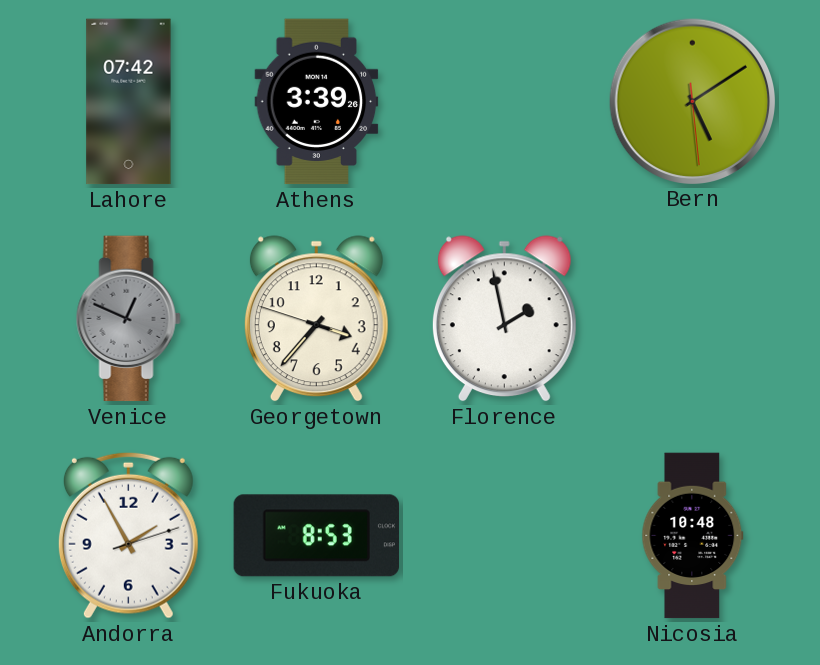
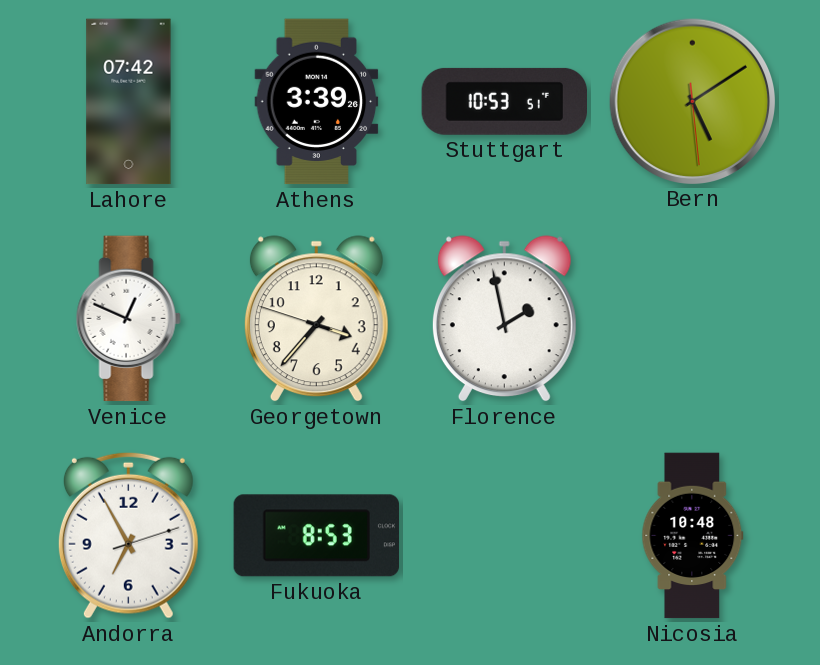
Stuttgart: none -> 10:53 (504, 101)
Venice dial: grey -> white (128, 319)
Andorra: 1:55 -> 6:55 (128, 535)
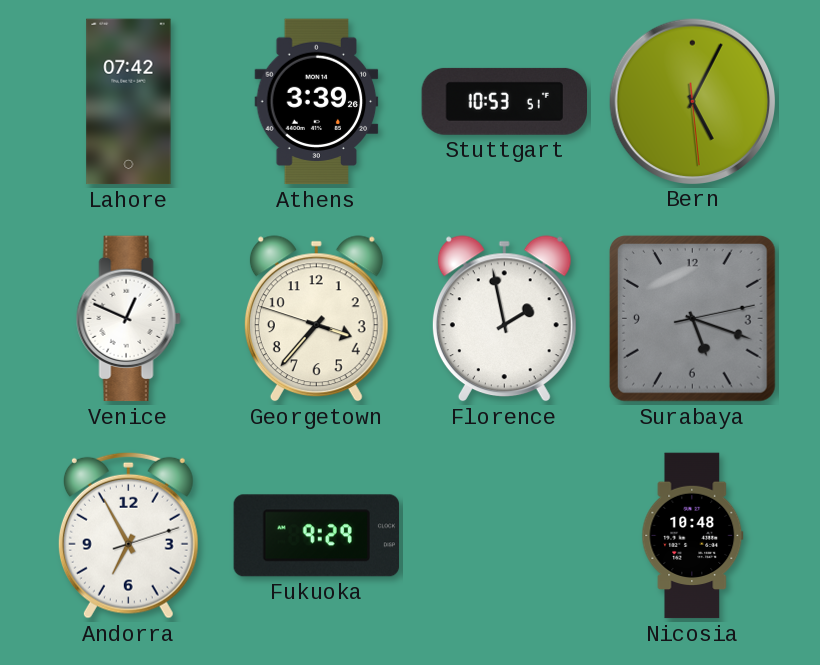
Bern: 5:09 -> 5:04 (692, 101)
Surabaya: none -> 5:18 (692, 318)
Fukuoka: 8:53 -> 9:29 (316, 536)
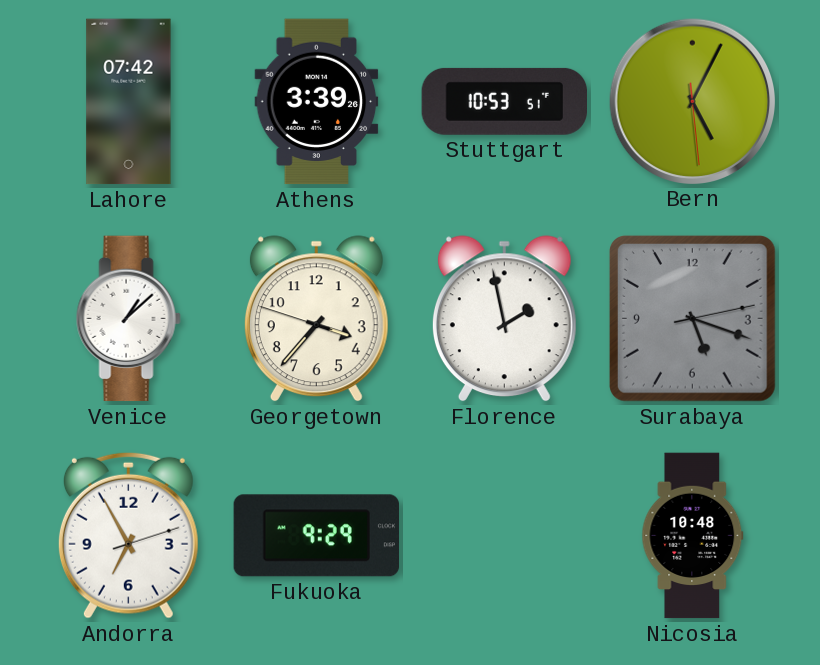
Venice: 12:49 -> 1:08 (128, 319)
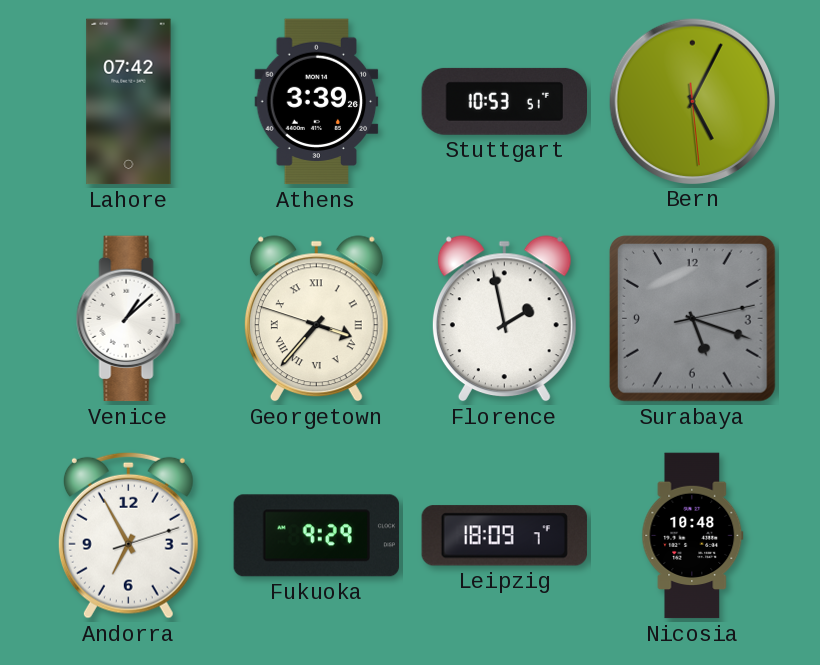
Georgetown numerals: Arabic -> Roman (316, 319)
Leipzig: none -> 18:09 (504, 536)
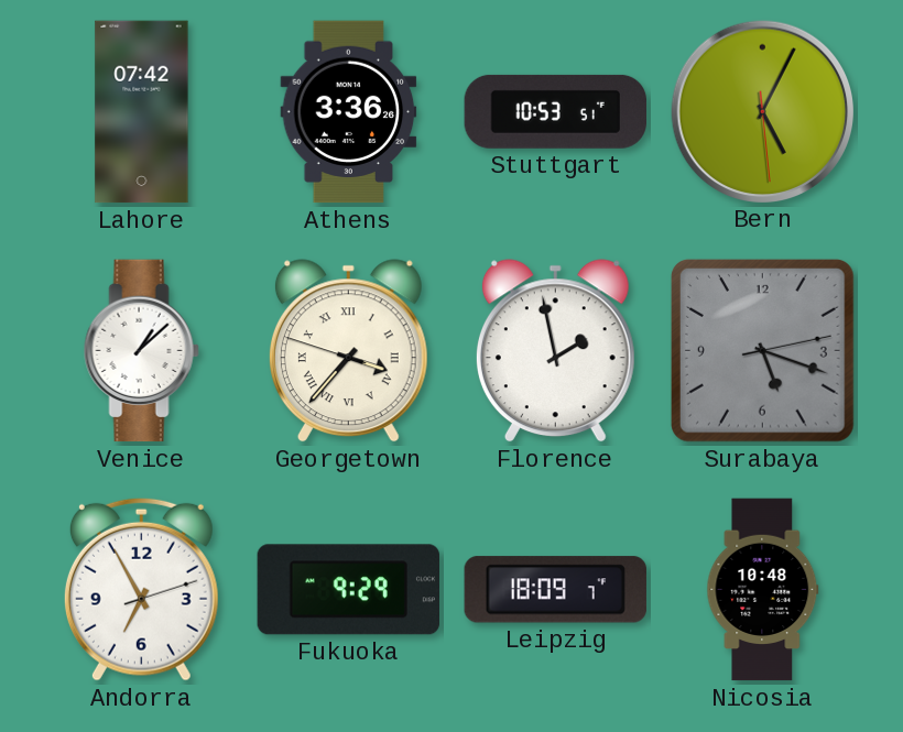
Athens: 3:39 -> 3:36 (349, 112)
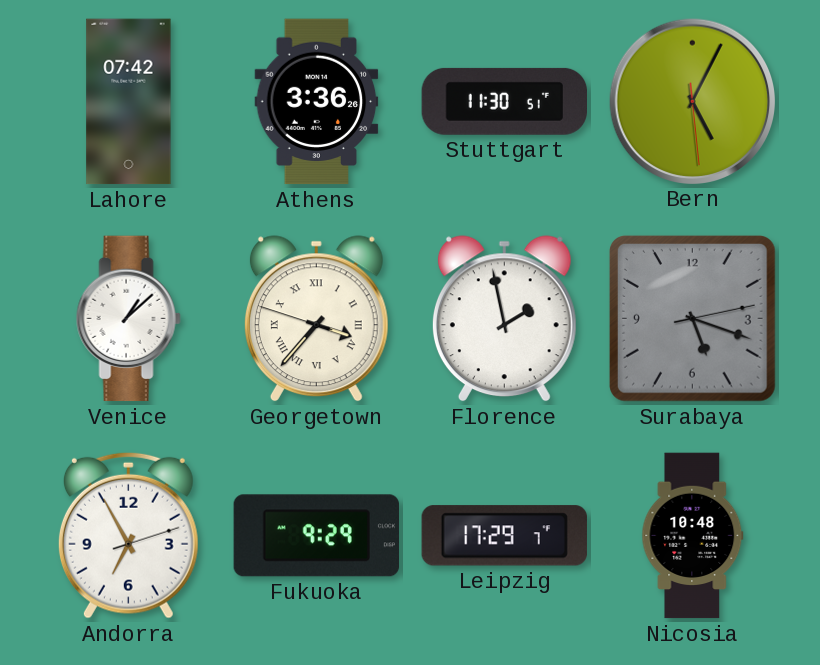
Stuttgart: 10:53 -> 11:30 (504, 101)
Leipzig: 18:09 -> 17:29 (504, 536)
